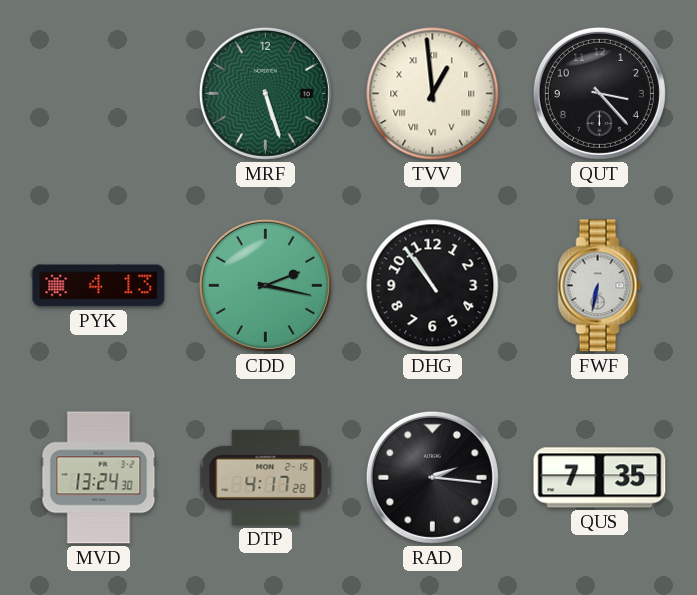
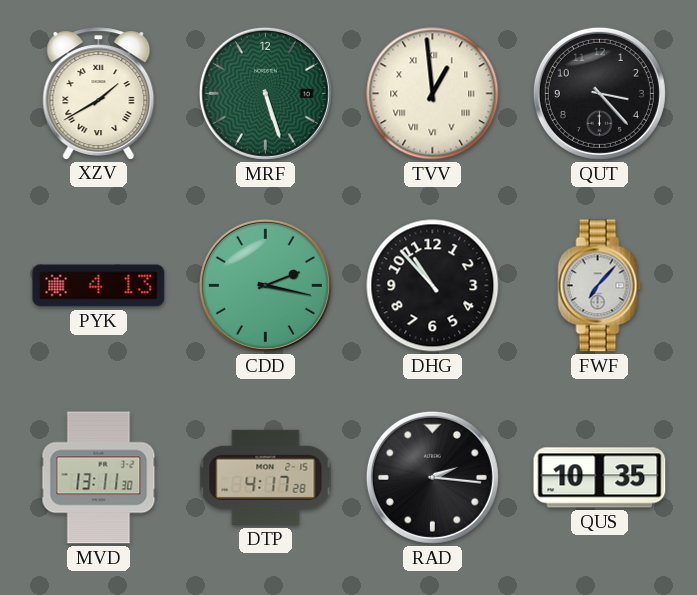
XZV: none -> 1:40 (99, 93)
DHG: 10:54 -> 10:53 (433, 286)
FWF: 6:32 -> 7:07 (600, 286)
MVD: 13:24 -> 13:11 (99, 478)
QUS: 7:35 -> 10:35 (600, 478)
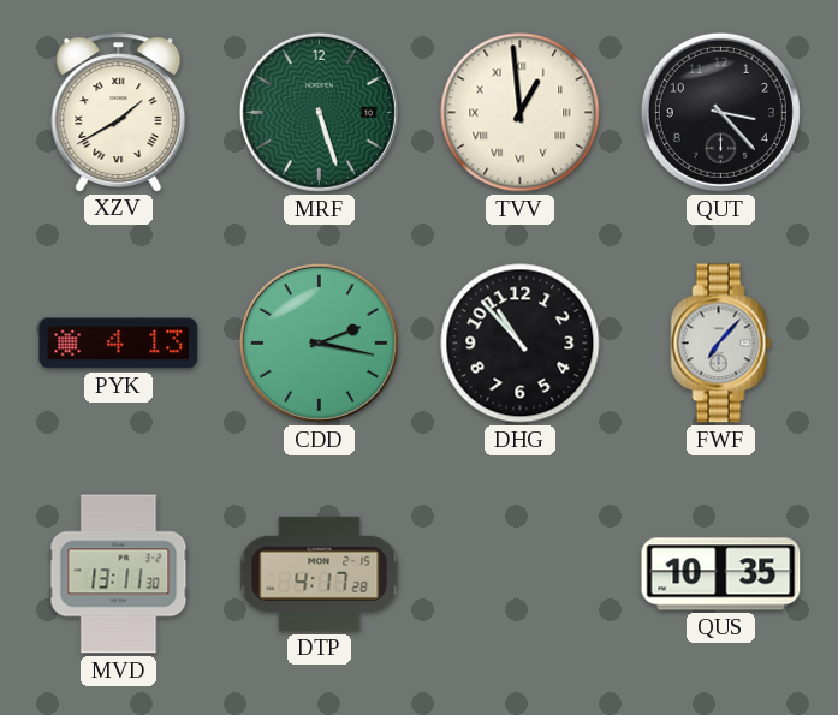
RAD: 2:16 -> none (432, 477)
